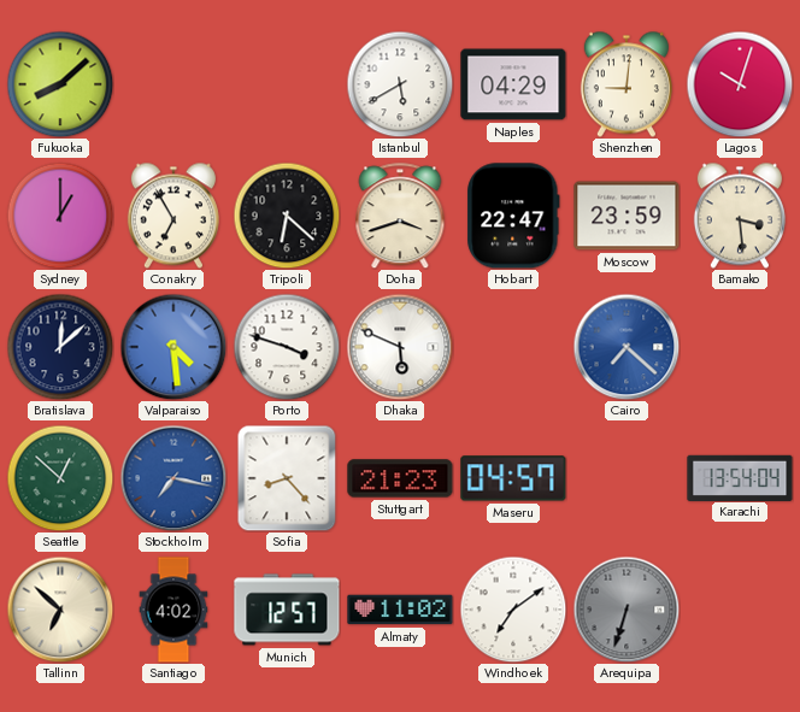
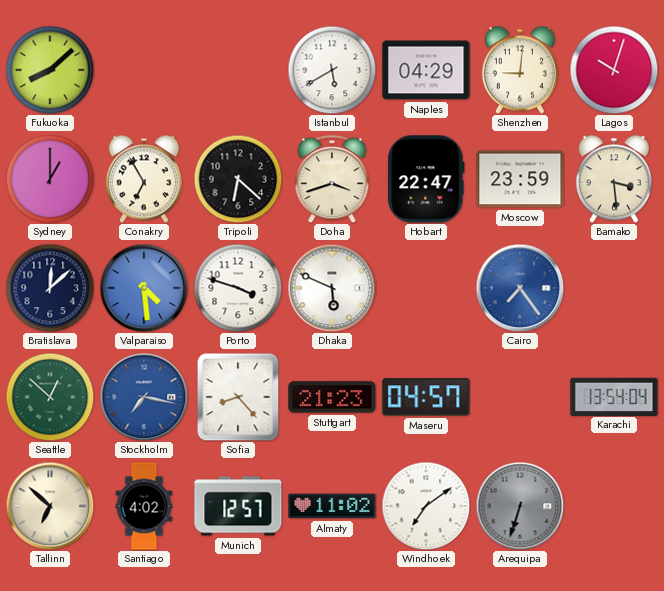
Cairo: 7:22 -> 7:24 (520, 288)
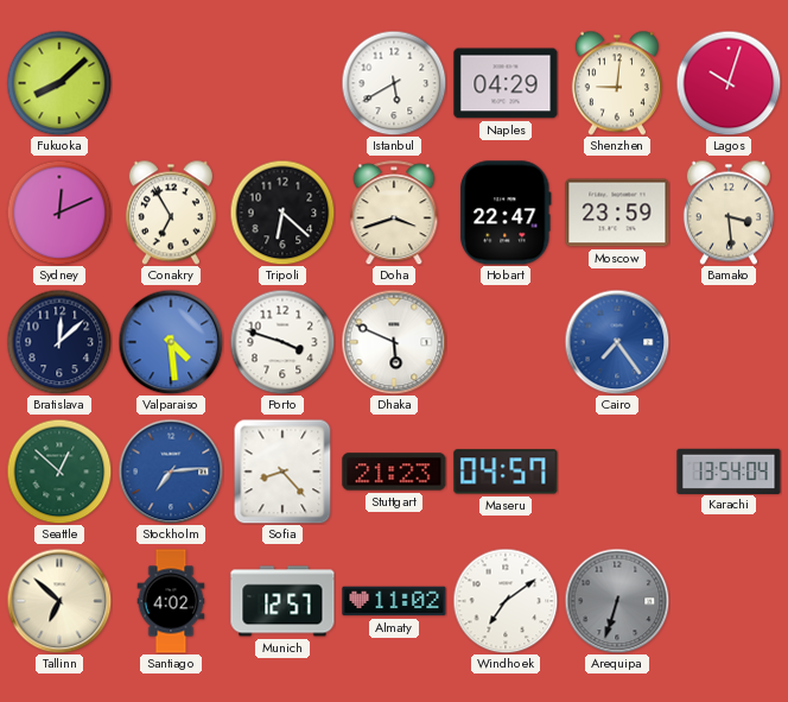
Sydney: 1:00 -> 12:11 (59, 213)
Stockholm: 7:17 -> 7:14 (171, 472)
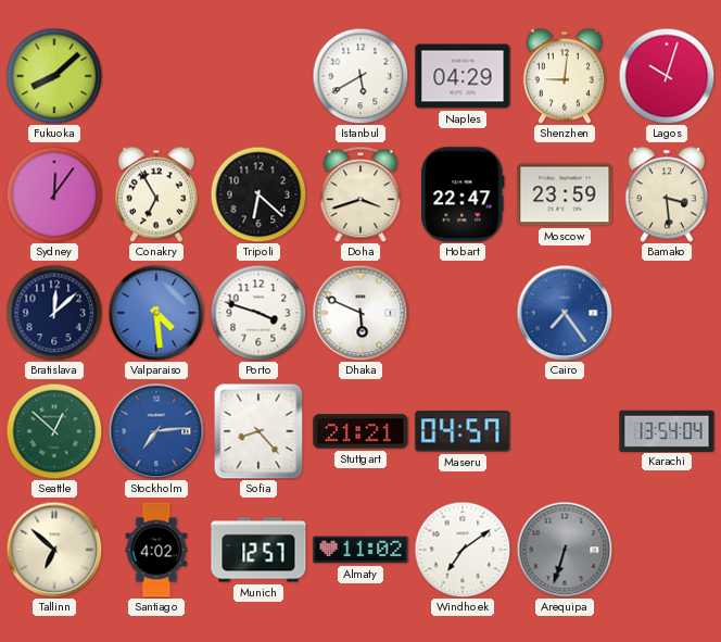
Sydney: 12:11 -> 12:06 (54, 194)
Stuttgart: 21:23 -> 21:21 (360, 431)
